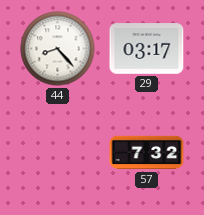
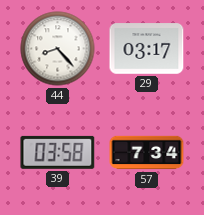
39: none -> 03:58 (58, 152)
57: 7:32 -> 7:34 (147, 153)
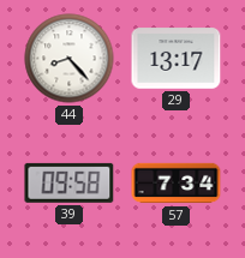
29: 03:17 -> 13:17 (177, 59)
39: 03:58 -> 09:58 (70, 182)
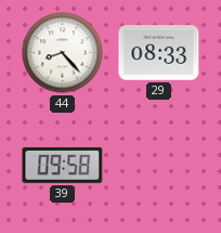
29: 13:17 -> 08:33 (159, 53)
57: 7:34 -> none (177, 184)
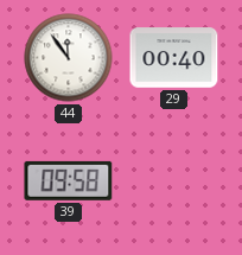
44: 8:23 -> 11:54 (69, 58)
29: 08:33 -> 00:40 (174, 58)
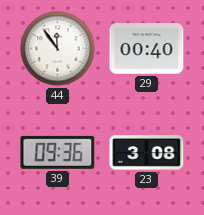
39: 09:58 -> 09:36 (58, 152)
23: none -> 3:08 (147, 153)
